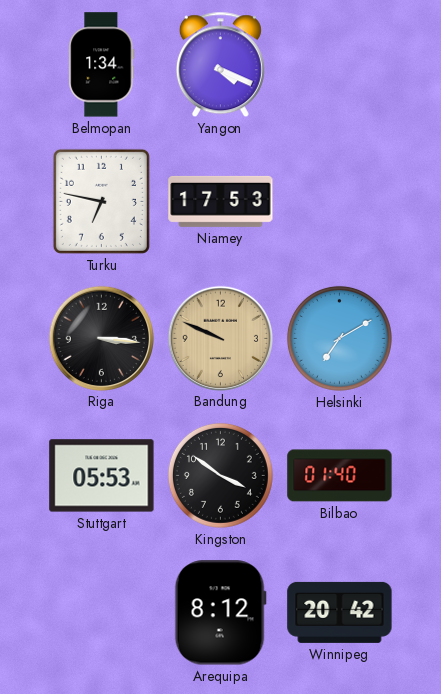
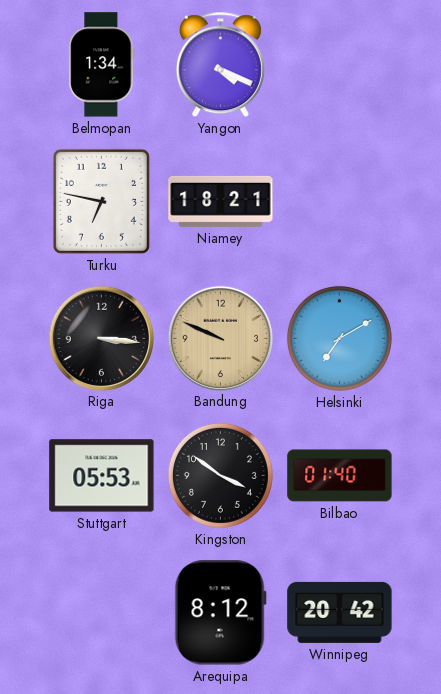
Niamey: 17:53 -> 18:21 (221, 201)
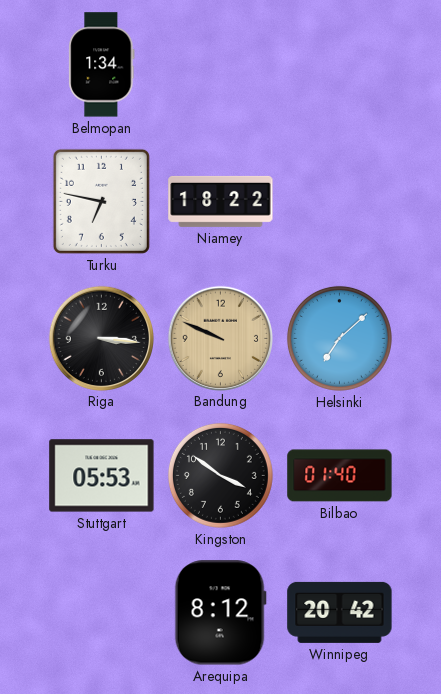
Yangon: 4:19 -> none (220, 65)
Niamey: 18:21 -> 18:22 (221, 201)
Helsinki: 7:10 -> 7:08 (339, 338)
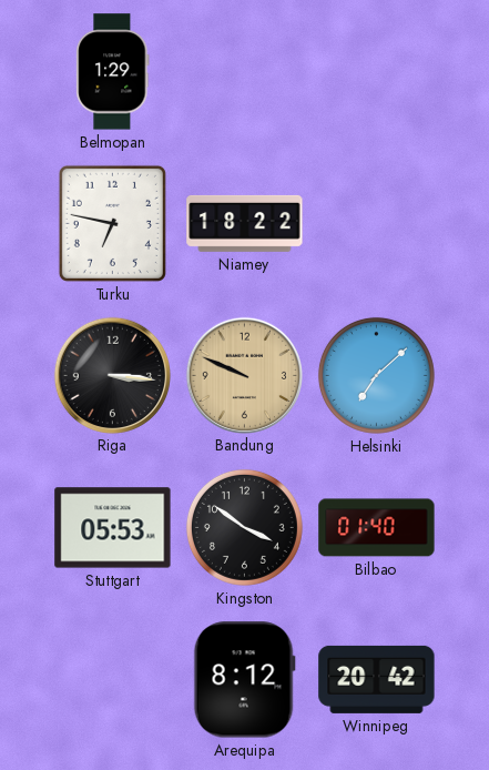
Belmopan: 1:34 -> 1:29 (113, 72)
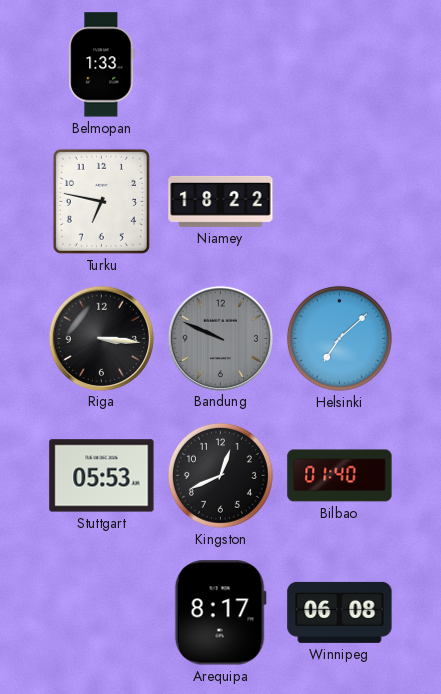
Belmopan: 1:29 -> 1:33 (102, 65)
Bandung dial: champagne -> grey (220, 338)
Kingston: 3:51 -> 12:41 (220, 475)
Arequipa: 8:12 -> 8:17 (220, 613)
Winnipeg: 20:42 -> 06:08 (340, 612)
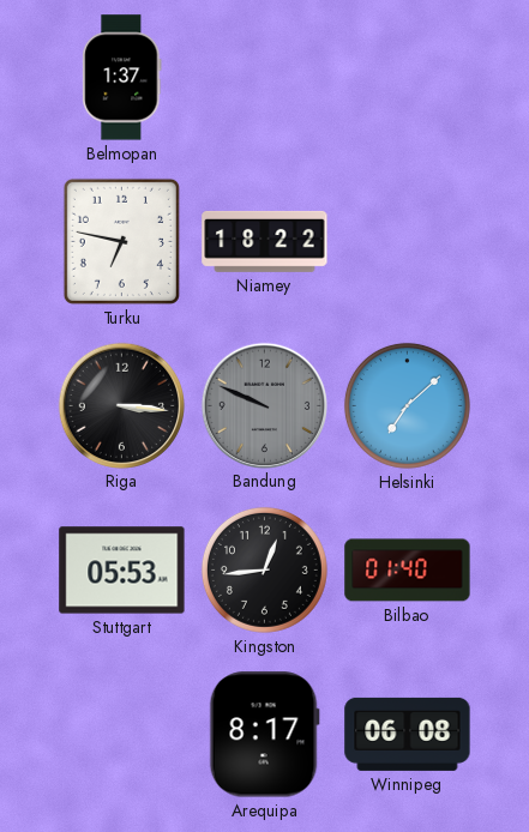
Belmopan: 1:33 -> 1:37 (122, 78)
Kingston: 12:41 -> 12:44 (264, 569)
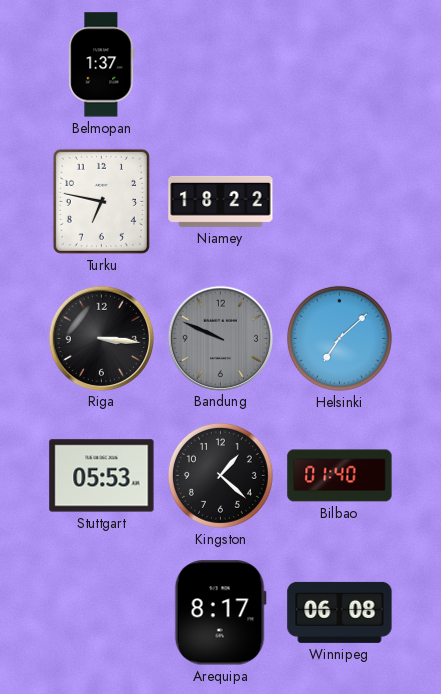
Kingston: 12:44 -> 1:22 (220, 475)
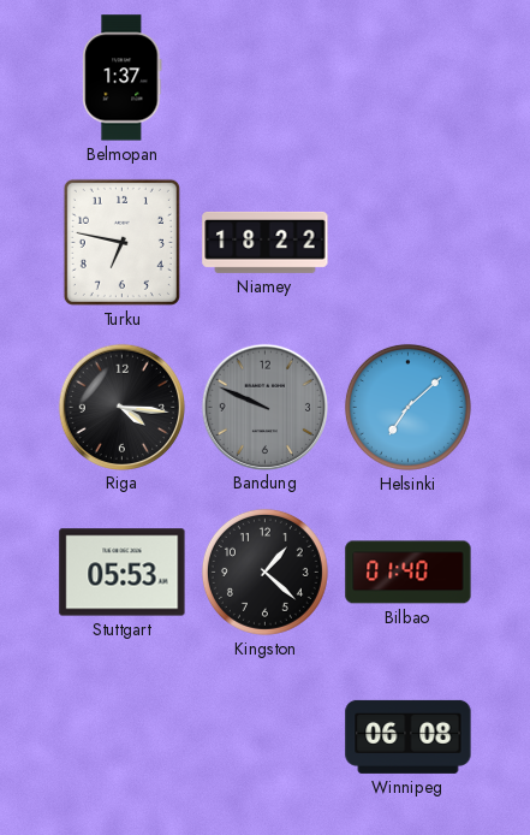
Riga: 3:16 -> 4:16 (121, 407)
Arequipa: 8:17 -> none (220, 613)
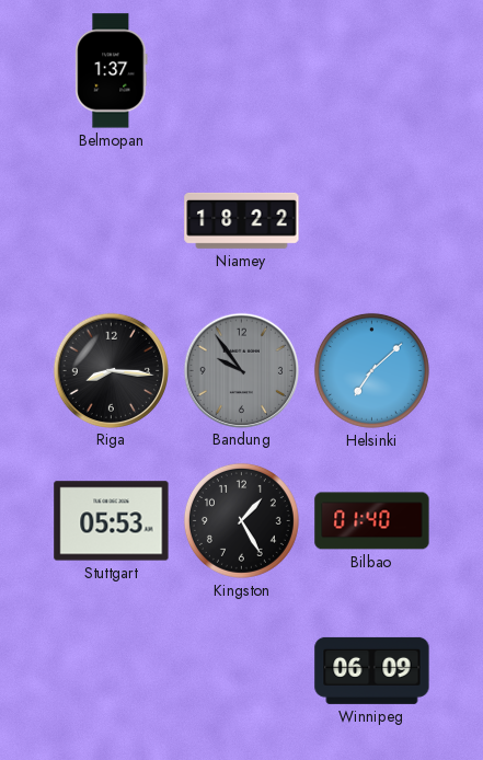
Turku: 6:47 -> none (121, 242)
Riga: 4:16 -> 8:16 (111, 370)
Bandung: 9:49 -> 9:54 (241, 370)
Kingston: 1:22 -> 1:25 (241, 520)
Winnipeg: 06:08 -> 06:09 (372, 670)
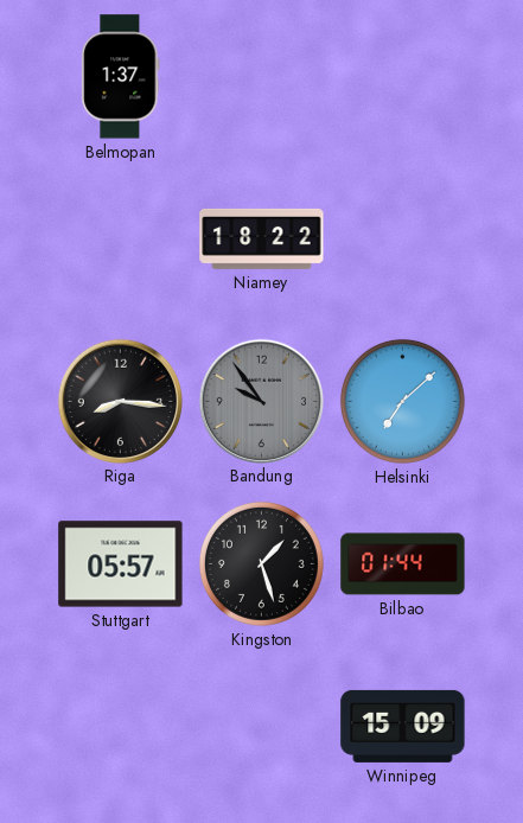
Stuttgart: 05:53 -> 05:57 (121, 564)
Kingston: 1:25 -> 1:27 (261, 563)
Bilbao: 01:40 -> 01:44 (403, 564)
Winnipeg: 06:09 -> 15:09 (403, 726)
